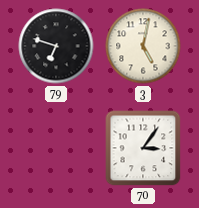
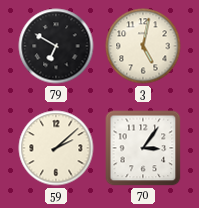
79: 6:48 -> 6:50 (56, 46)
59: none -> 2:08 (56, 148)
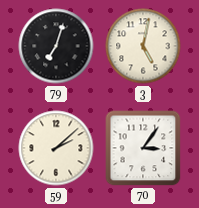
79: 6:50 -> 7:03 (56, 46)
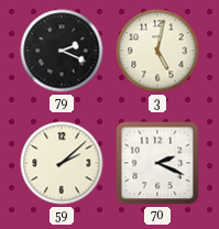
79: 7:03 -> 2:19 (62, 51)
70: 3:06 -> 2:19 (157, 163)
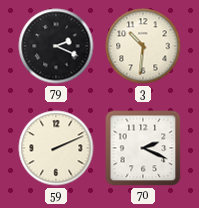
3: 5:02 -> 10:31 (143, 46)
59: 2:08 -> 2:11 (56, 148)
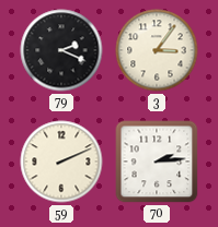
3: 10:31 -> 3:06 (157, 50)
70: 2:19 -> 2:14 (157, 162)
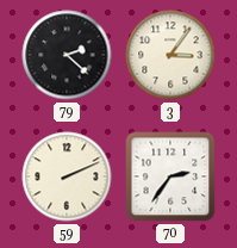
79: 2:19 -> 2:22 (67, 55)
70: 2:14 -> 2:36 (170, 176)
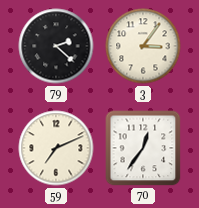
59: 2:11 -> 7:11 (56, 148)
70: 2:36 -> 12:36 (143, 148)
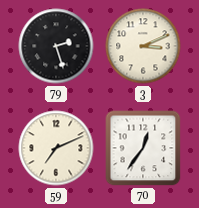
79: 2:22 -> 2:27 (56, 46)
3: 3:06 -> 3:11 (143, 46)
